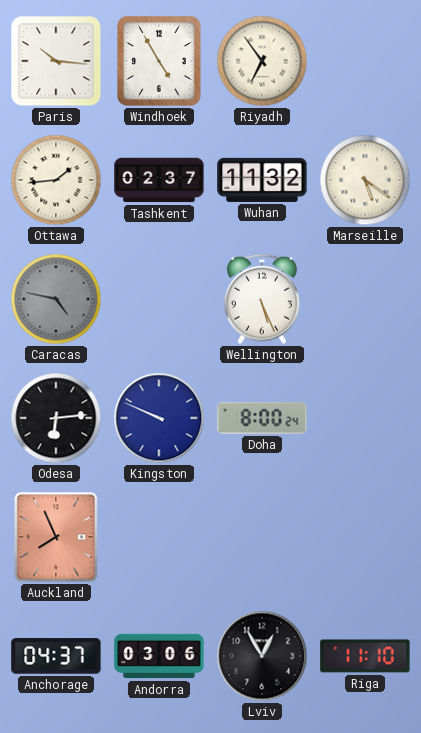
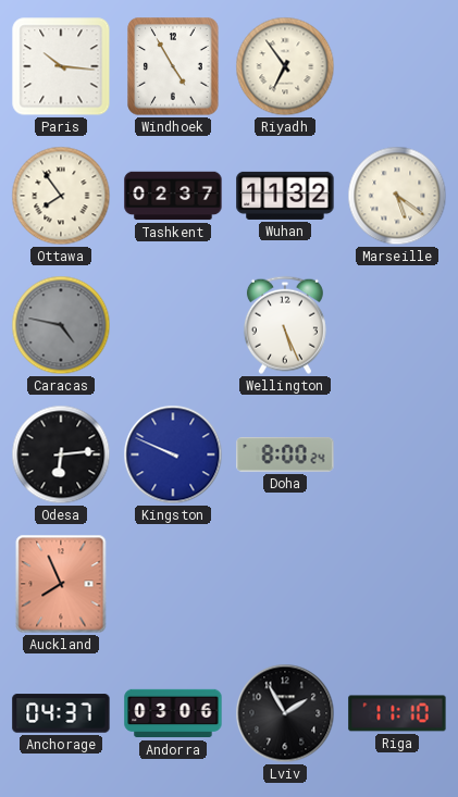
Ottawa: 1:44 -> 7:54 (61, 196)
Lviv: 12:55 -> 1:55 (285, 713)
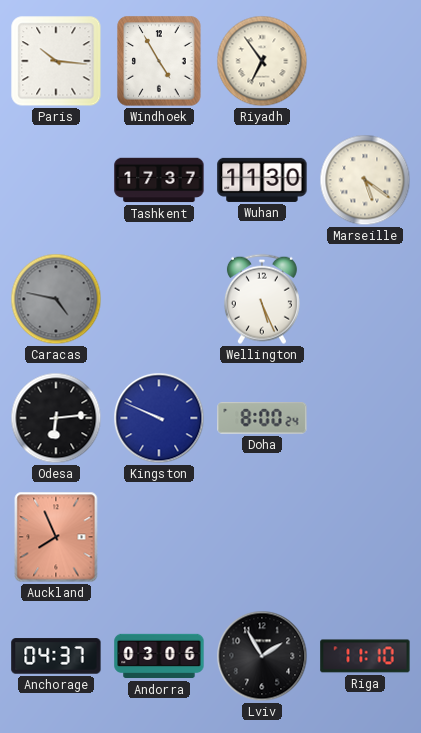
Ottawa: 7:54 -> none (61, 196)
Tashkent: 02:37 -> 17:37 (159, 180)
Wuhan: 11:32 -> 11:30 (262, 180)
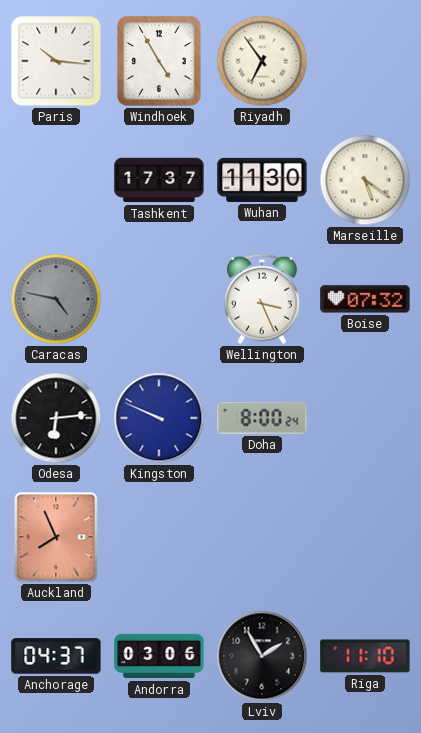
Wellington: 5:26 -> 3:26 (262, 299)
Boise: none -> 07:32 (365, 299)
